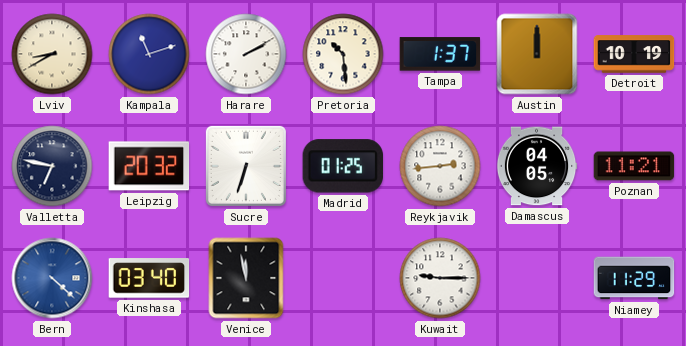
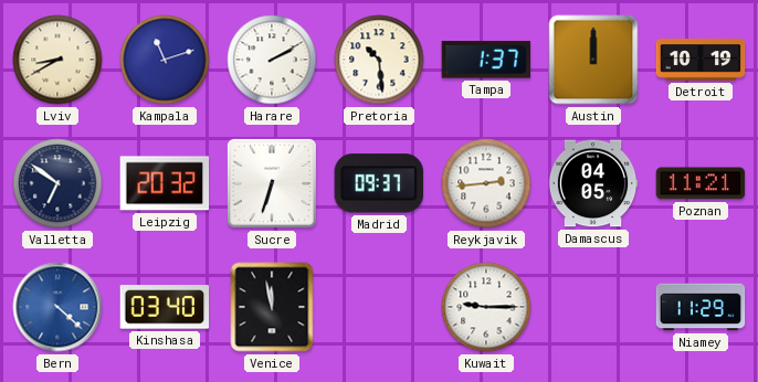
Valletta: 6:47 -> 6:51 (57, 183)
Madrid: 01:25 -> 09:37 (378, 183)
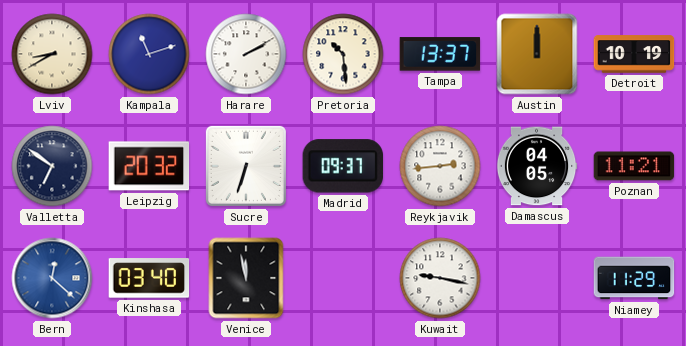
Tampa: 1:37 -> 13:37 (440, 54)
Bern: 4:22 -> 12:22 (52, 278)
Kuwait: 9:15 -> 9:17 (440, 278)
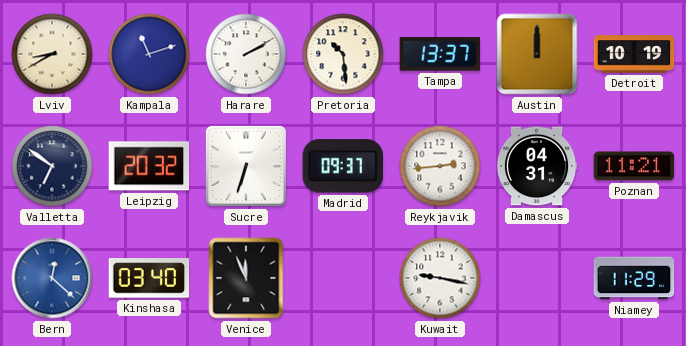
Damascus: 04:05 -> 04:31 (537, 166)
Venice: 11:58 -> 11:56 (246, 278)
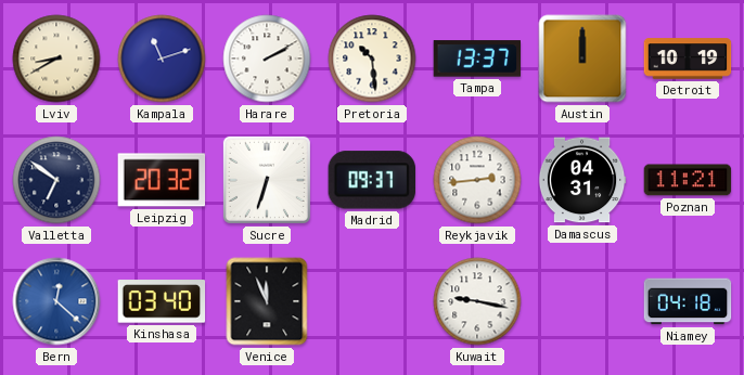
Niamey: 11:29 -> 04:18 (688, 301)
